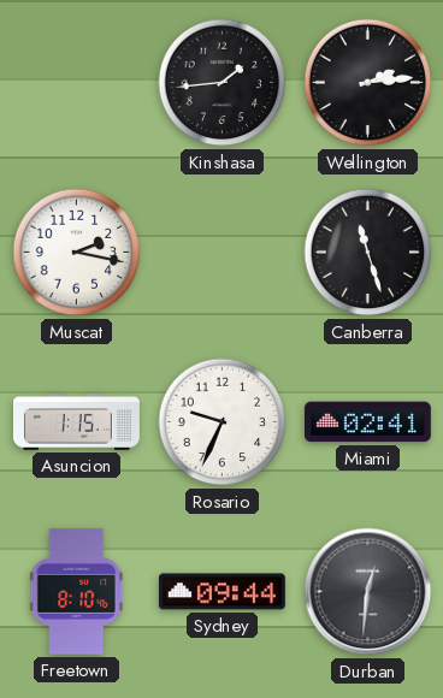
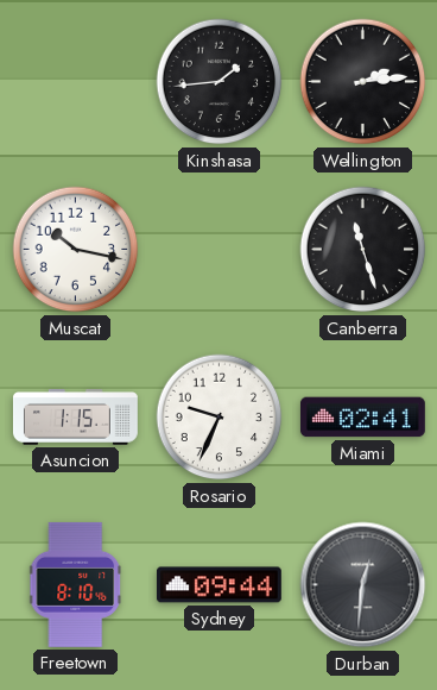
Muscat: 2:17 -> 10:17 (76, 250)
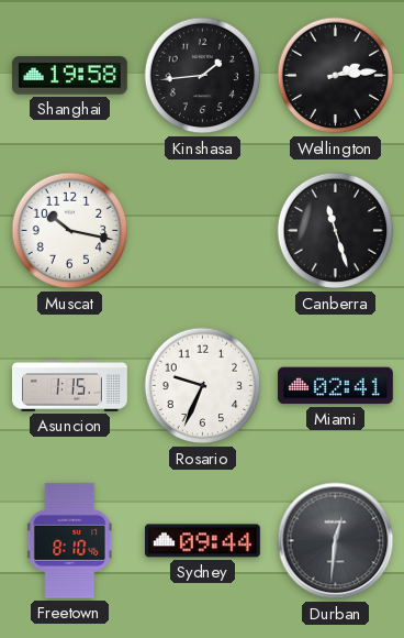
Shanghai: none -> 19:58 (69, 76)
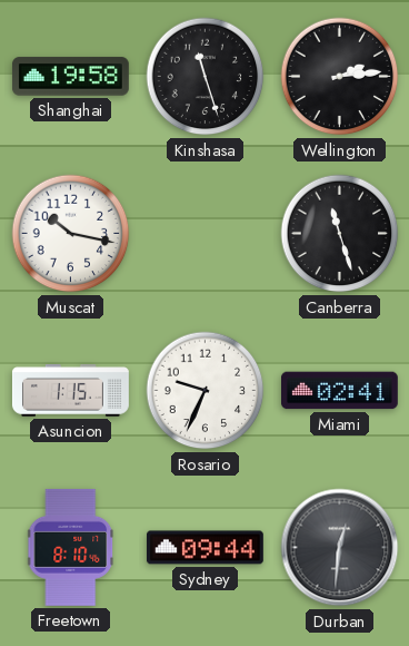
Kinshasa: 1:44 -> 11:27 (206, 77)
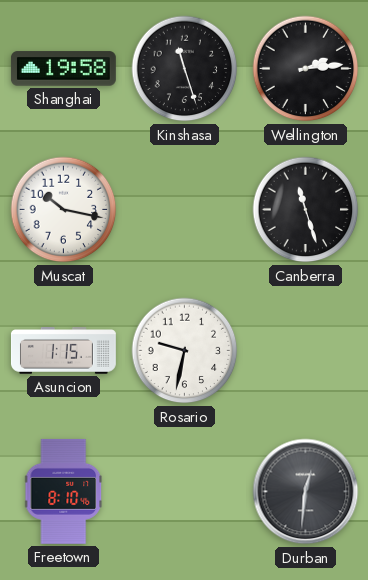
Rosario: 9:34 -> 9:32 (185, 351)
Miami: 02:41 -> none (339, 391)
Sydney: 09:44 -> none (205, 548)
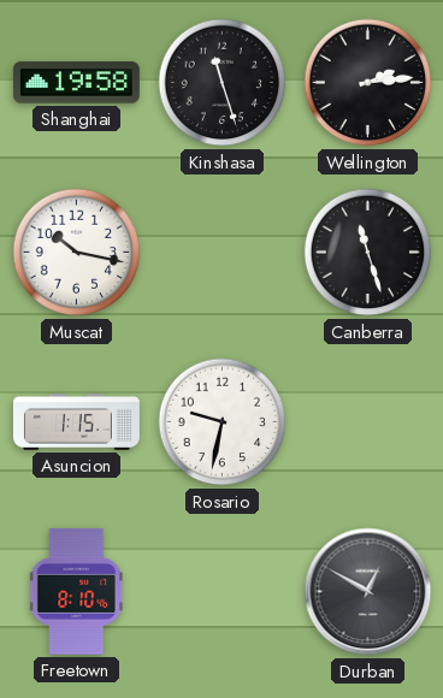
Durban: 12:31 -> 12:50 (368, 592)
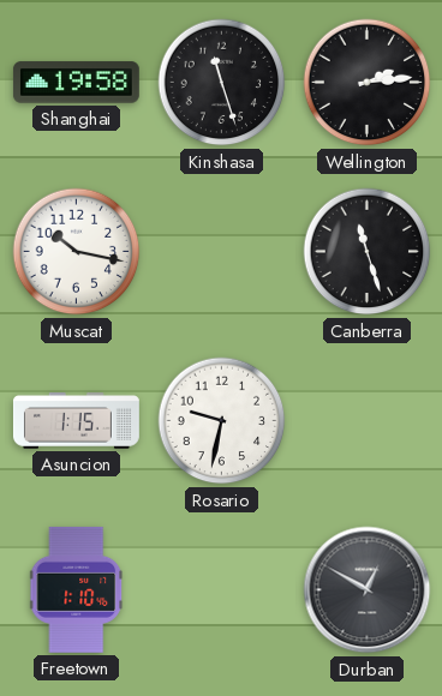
Freetown: 8:10 -> 1:10 (77, 589)
